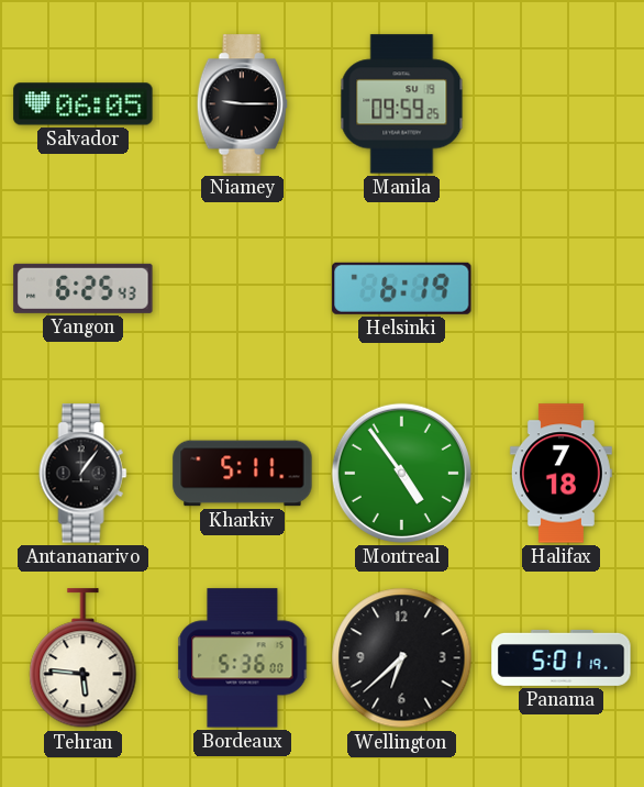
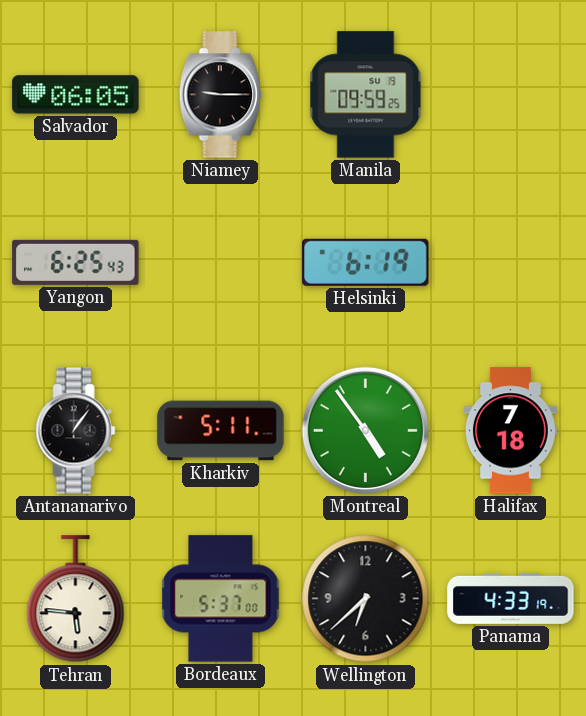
Bordeaux: 5:36 -> 5:37 (221, 599)
Panama: 5:01 -> 4:33 (511, 598)
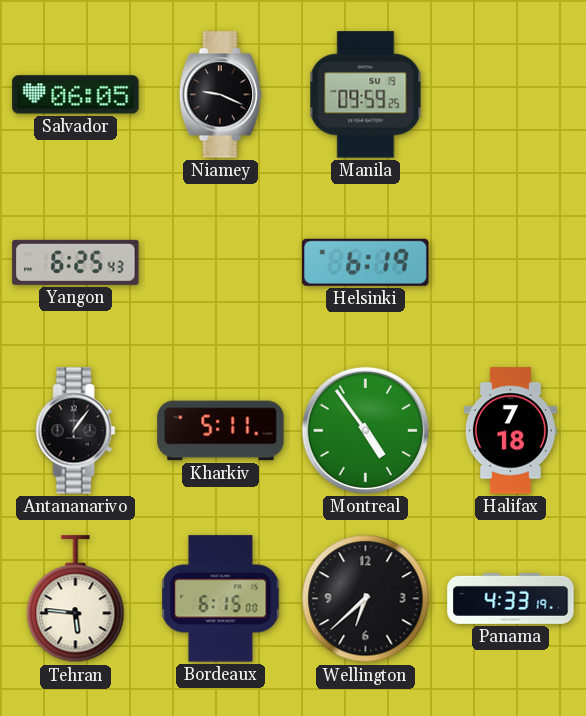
Niamey: 9:15 -> 9:19 (221, 95)
Bordeaux: 5:37 -> 6:15 (221, 599)
